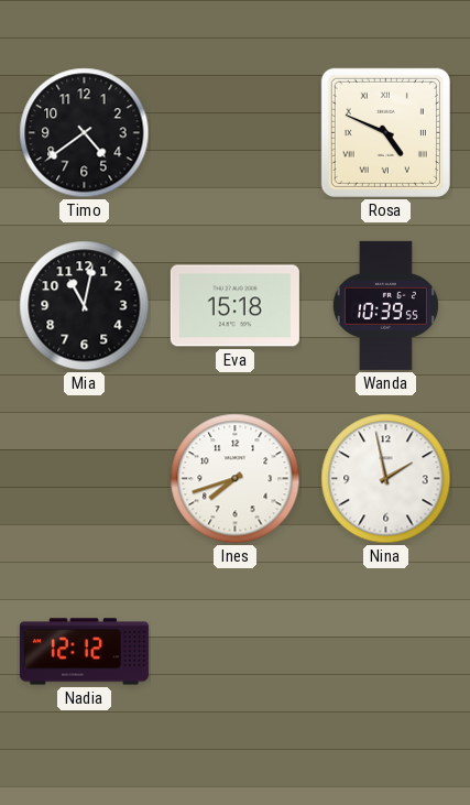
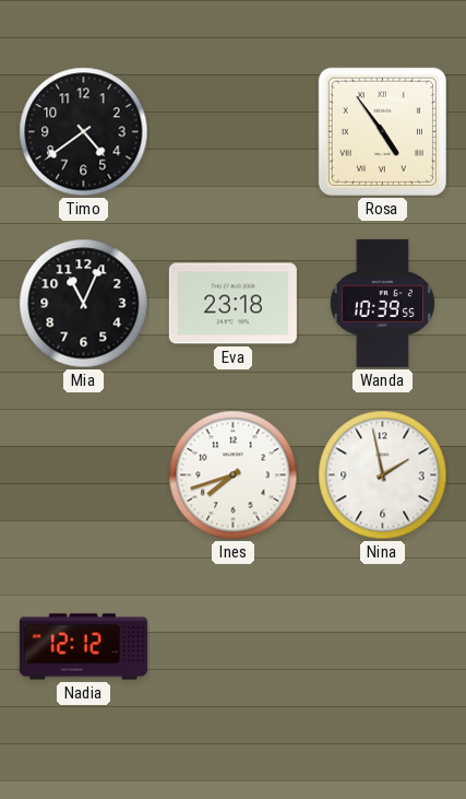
Rosa: 4:49 -> 4:54 (382, 131)
Mia: 11:02 -> 11:04 (84, 304)
Eva: 15:18 -> 23:18 (232, 304)
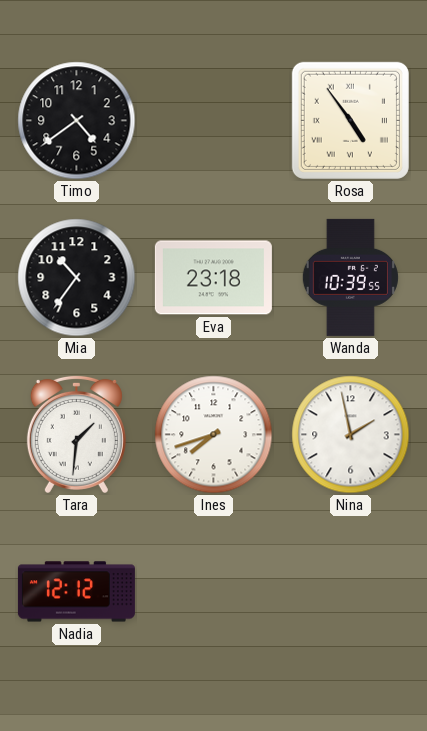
Mia: 11:04 -> 10:36 (77, 278)
Tara: none -> 1:31 (76, 434)
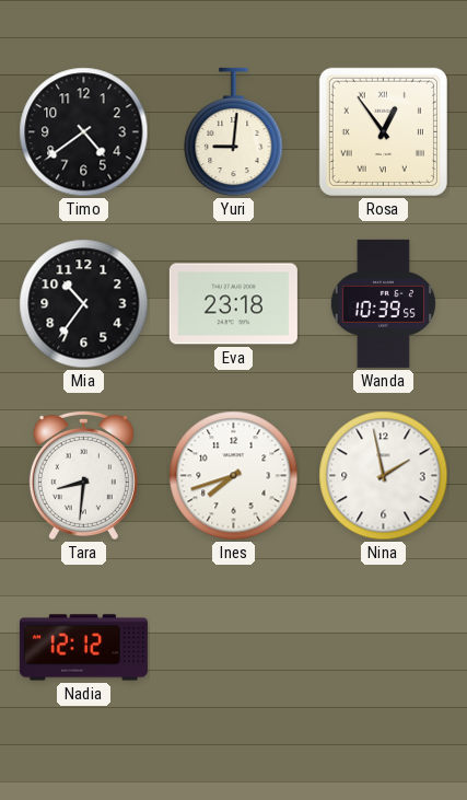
Yuri: none -> 9:01 (234, 132)
Rosa: 4:54 -> 12:54 (383, 131)
Tara: 1:31 -> 8:31 (83, 475)
